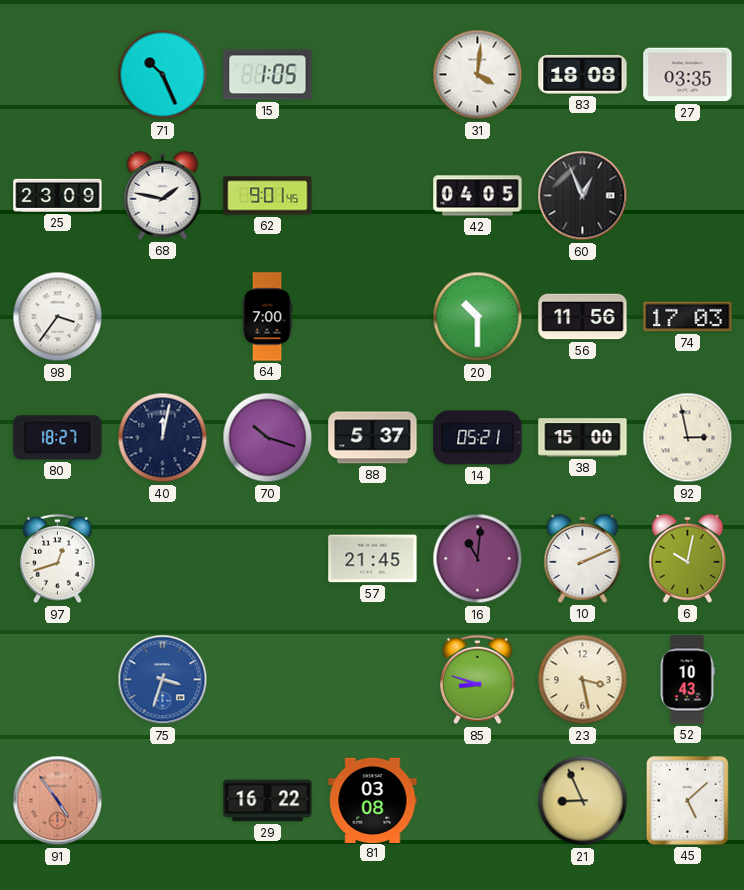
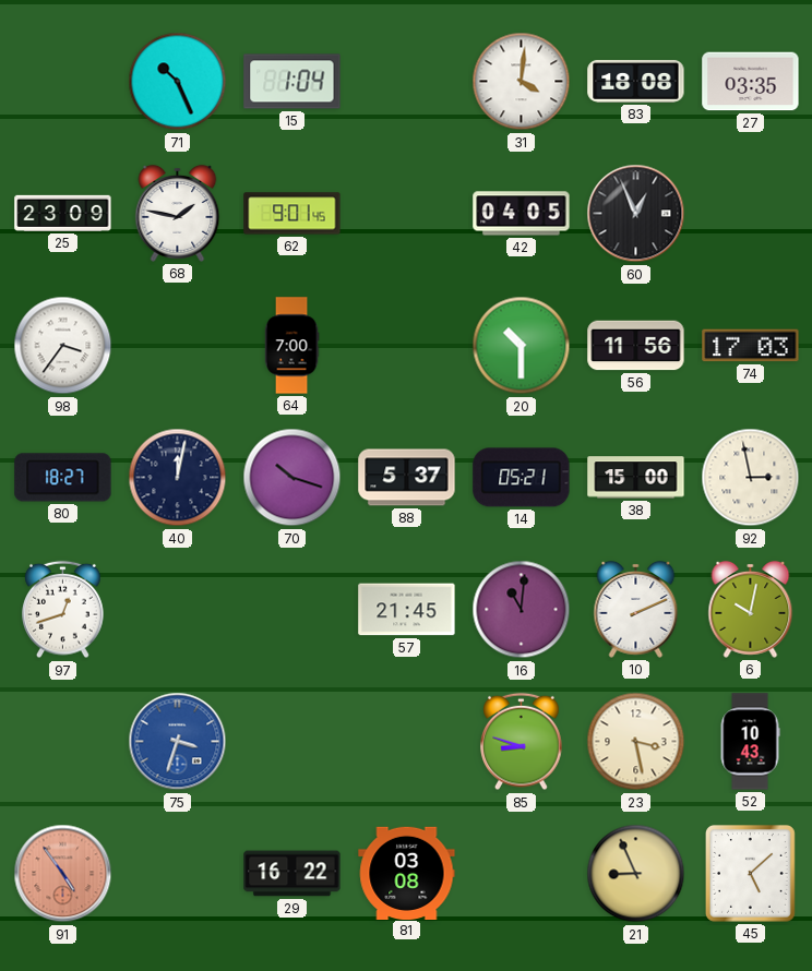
15: 1:05 -> 1:04 (292, 82)
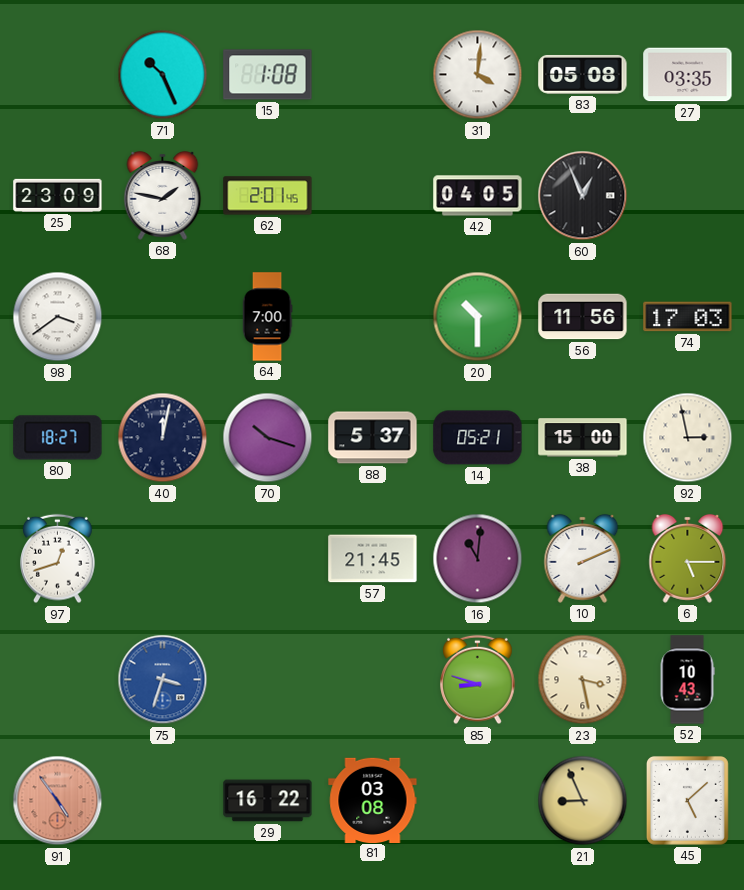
15: 1:04 -> 1:08 (268, 75)
83: 18:08 -> 05:08 (583, 74)
62: 9:01 -> 2:01 (268, 196)
98: 3:36 -> 3:39 (58, 317)
6: 10:02 -> 5:15 (688, 558)
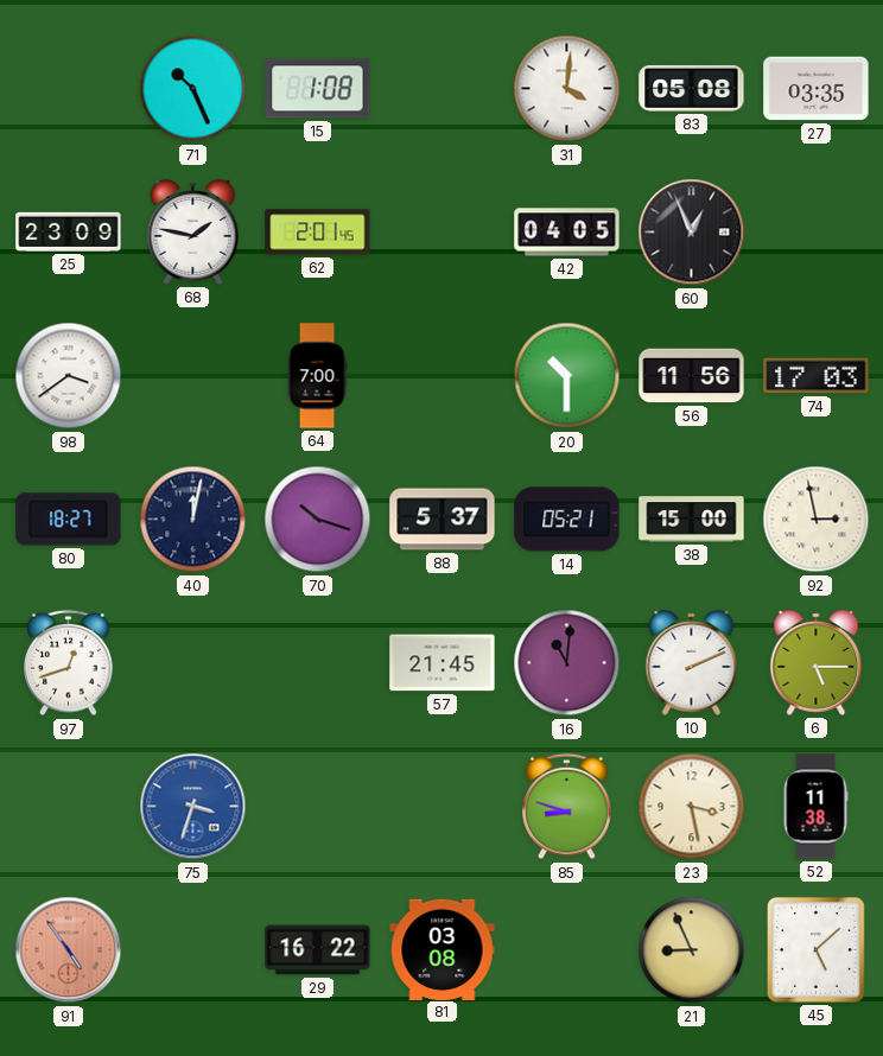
52: 10:43 -> 11:38 (815, 807)
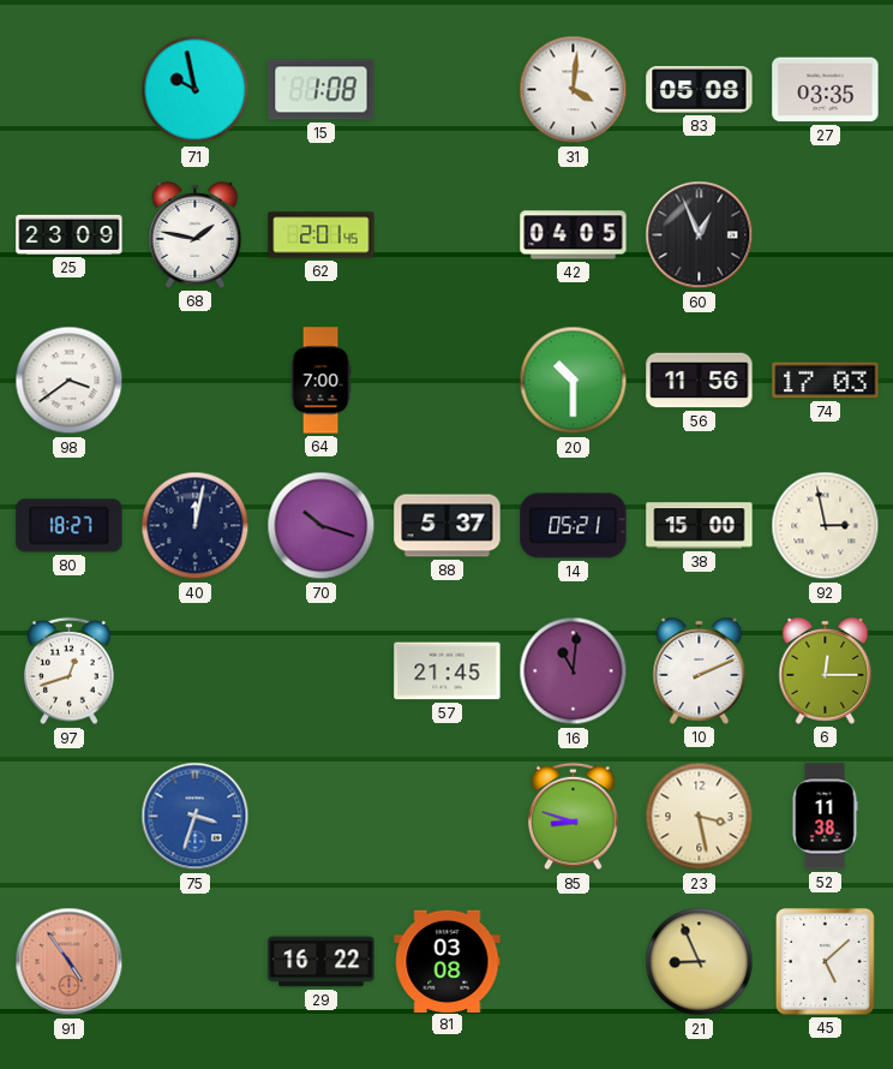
71: 10:26 -> 9:58 (196, 90)
6: 5:15 -> 12:15 (826, 670)
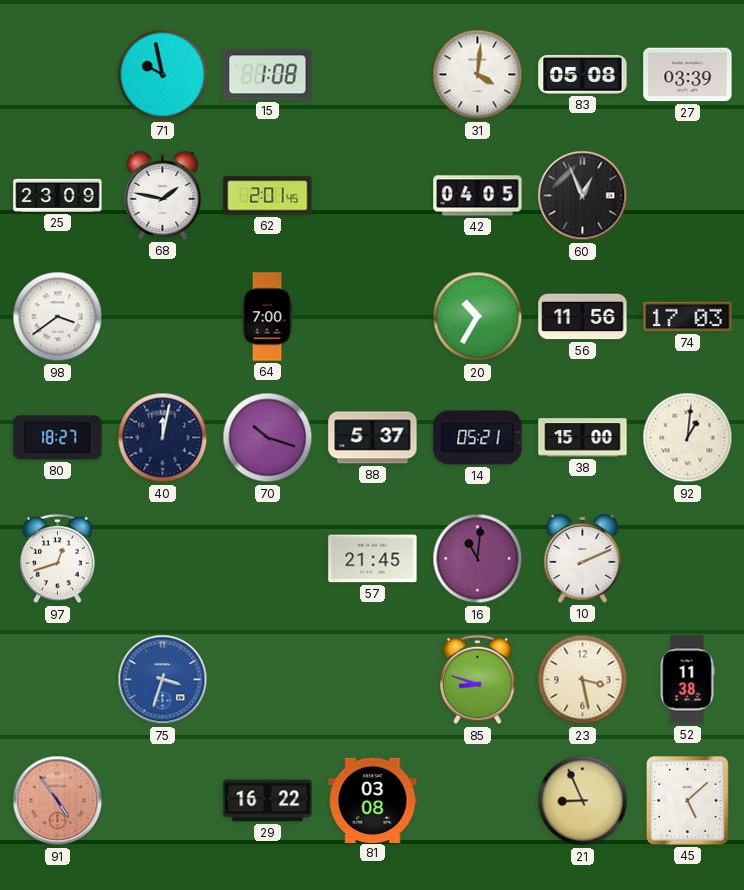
27: 03:35 -> 03:39 (688, 75)
20: 10:30 -> 10:35 (478, 317)
92: 2:58 -> 1:01 (688, 438)
6: 12:15 -> none (826, 670)
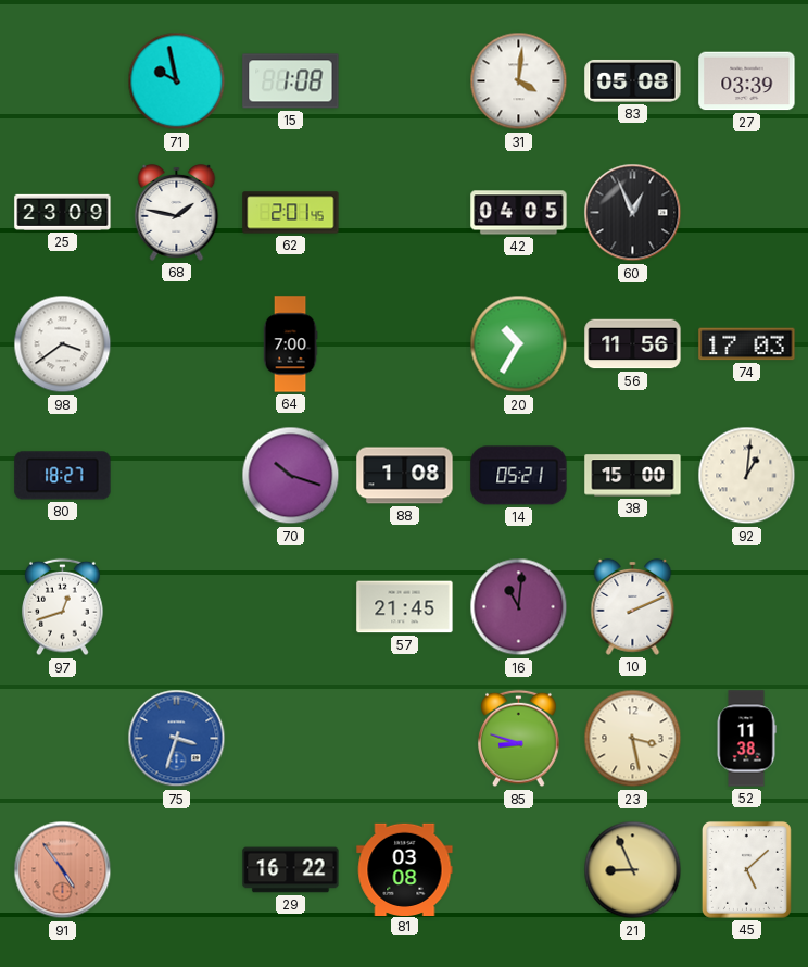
40: 12:02 -> none (163, 438)
88: 5:37 -> 1:08 (405, 476)
